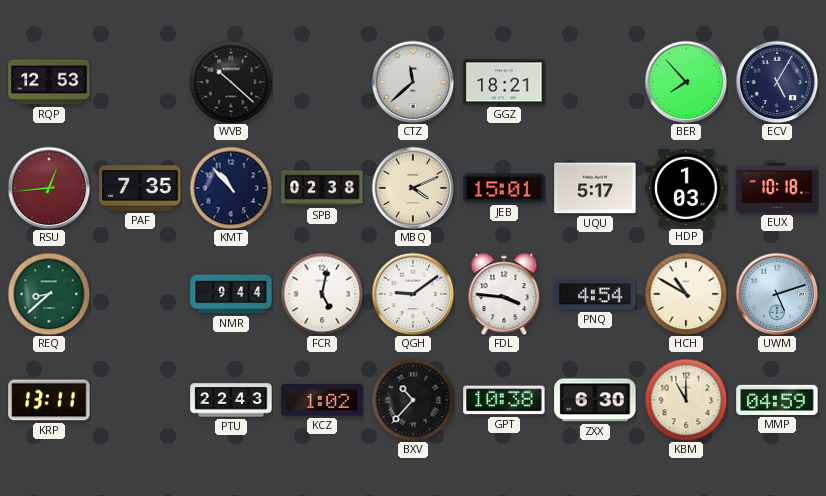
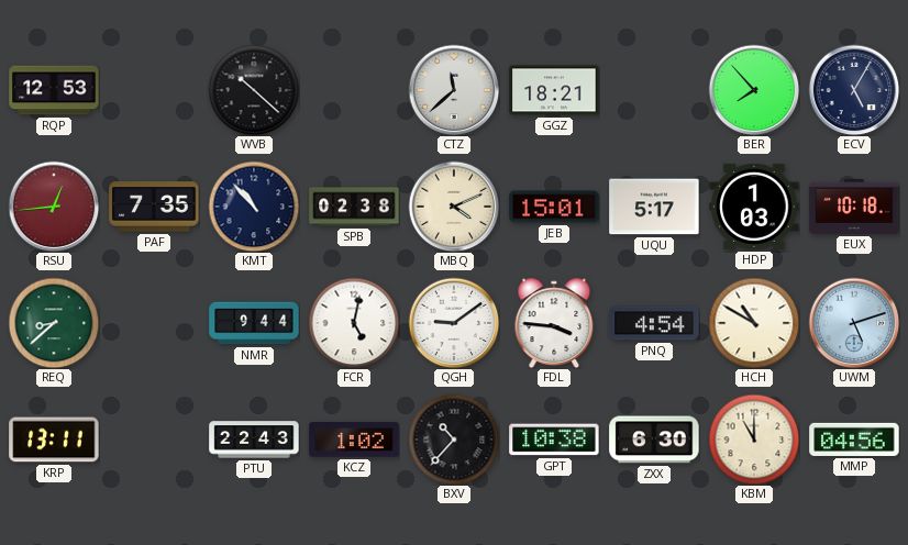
MMP: 04:59 -> 04:56 (854, 440)
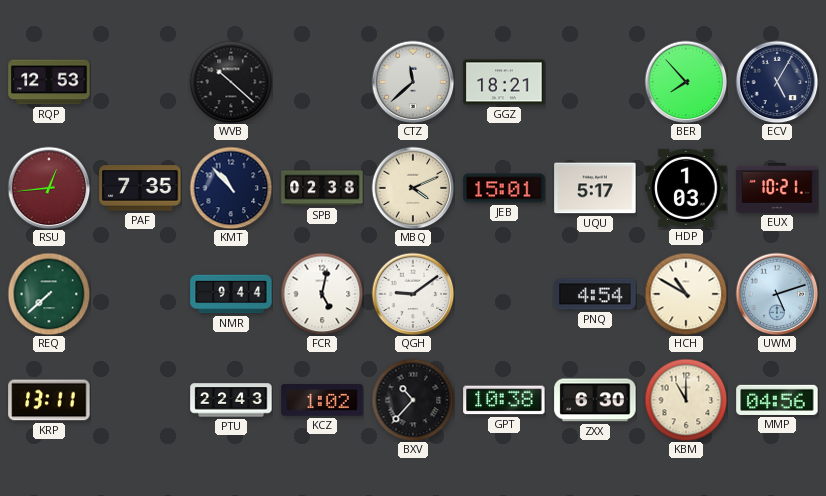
EUX: 10:18 -> 10:21 (777, 188)
REQ: 8:38 -> 7:38 (49, 294)
FDL: 3:46 -> none (554, 323)
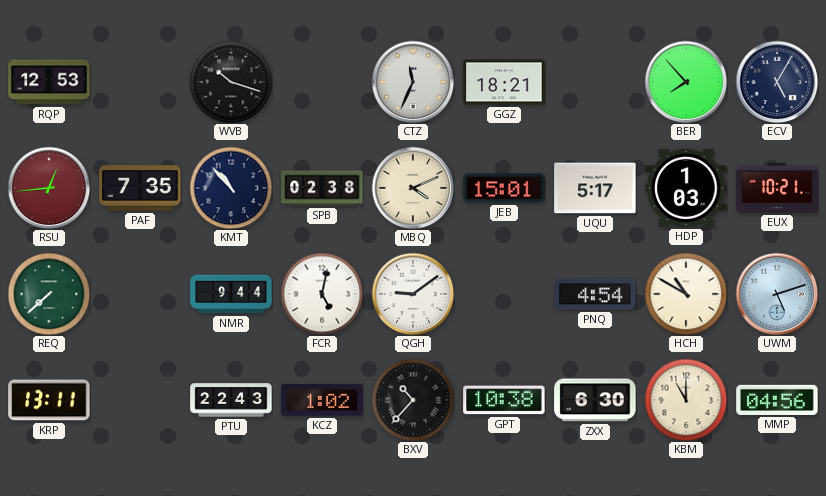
WVB: 10:22 -> 10:18 (231, 82)
CTZ: 11:38 -> 11:34 (413, 82)
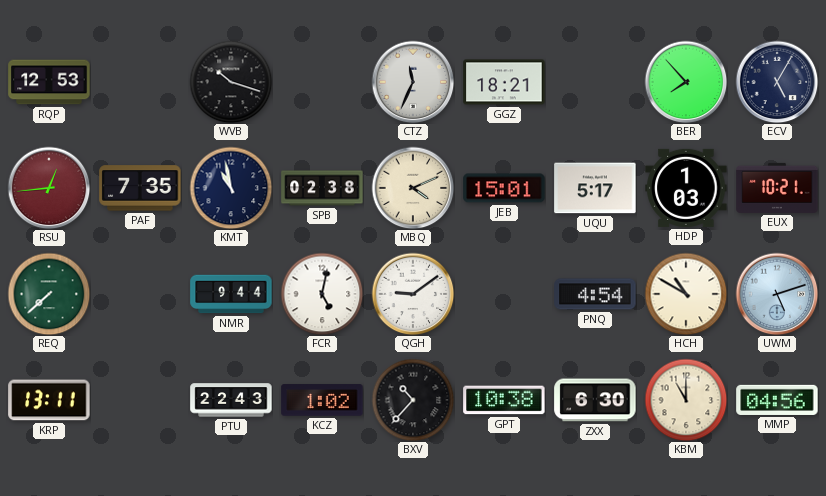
KMT: 10:53 -> 10:58 (231, 188)
